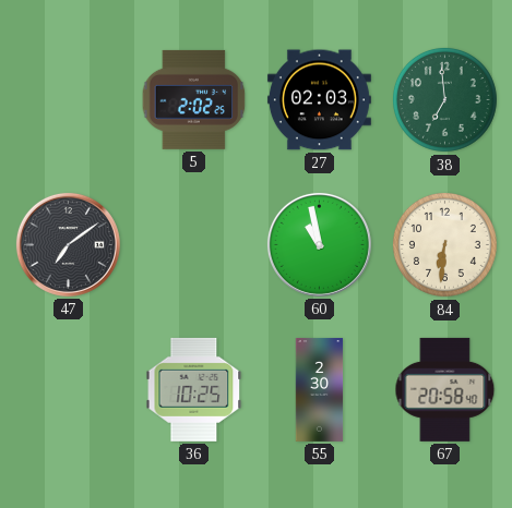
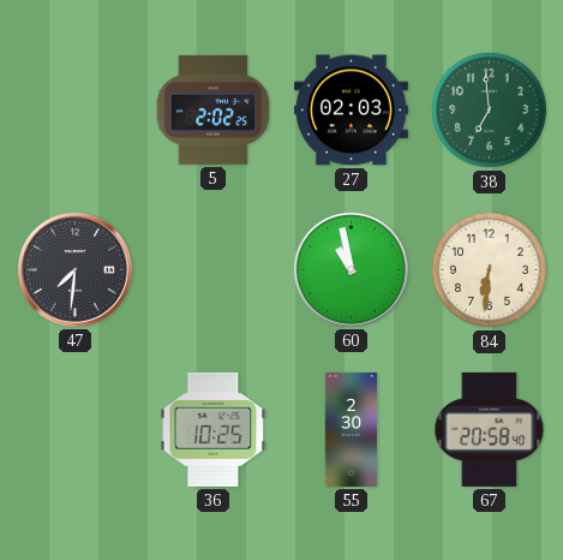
47: 7:09 -> 7:31 (74, 269)
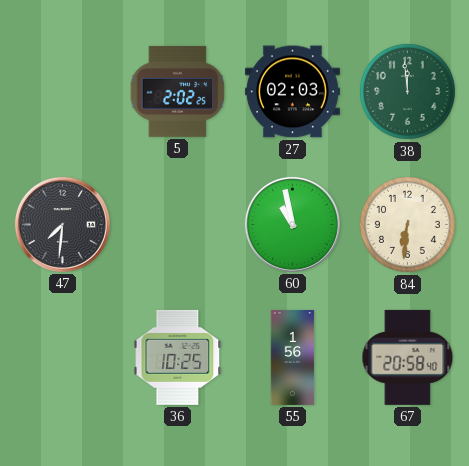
38: 6:59 -> 11:59 (407, 91)
55: 2:30 -> 1:56 (293, 357)
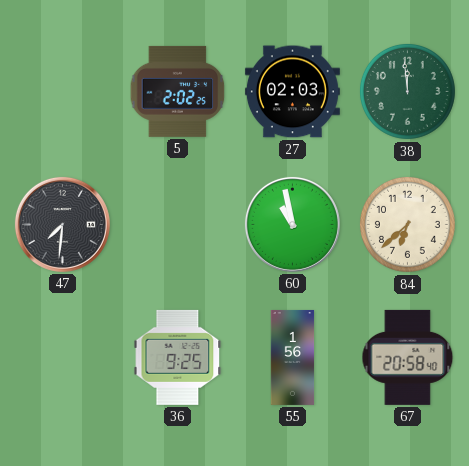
84: 6:31 -> 6:38 (407, 224)
36: 10:25 -> 9:25 (178, 357)
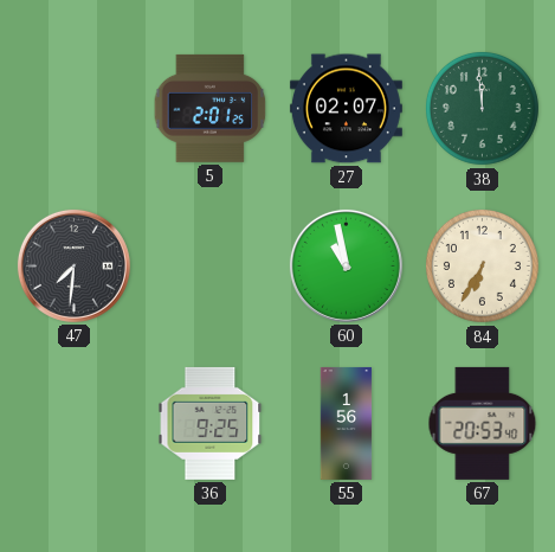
5: 2:02 -> 2:01 (211, 108)
27: 02:03 -> 02:07 (346, 109)
84: 6:38 -> 6:35 (482, 265)
67: 20:58 -> 20:53 (483, 423)
